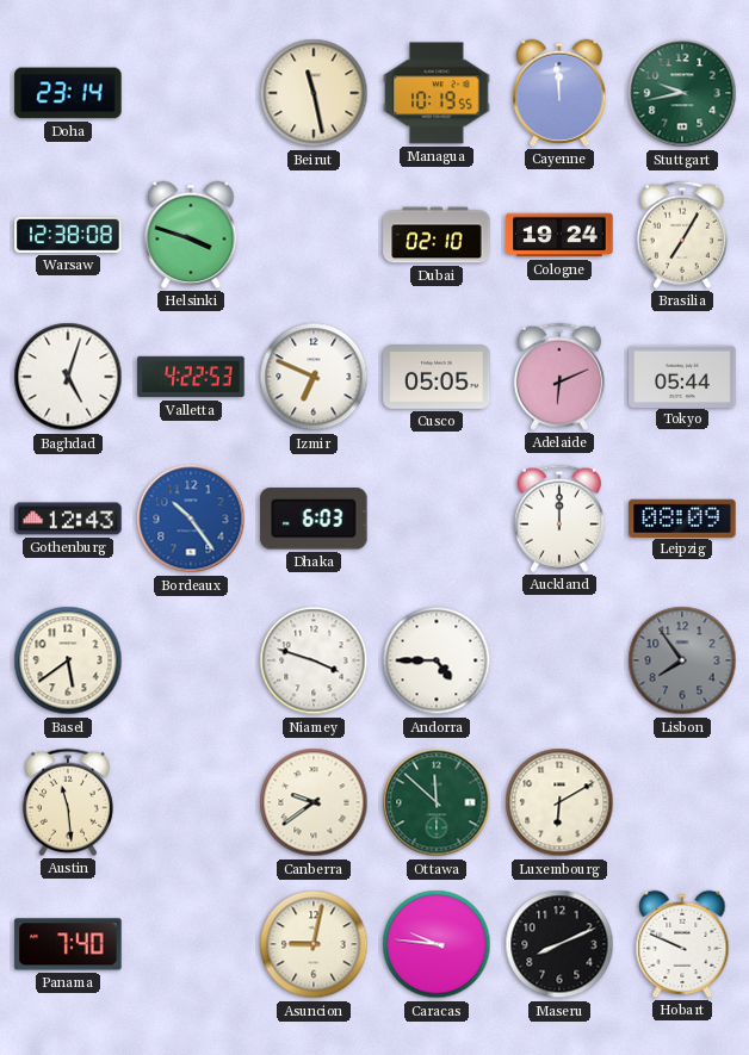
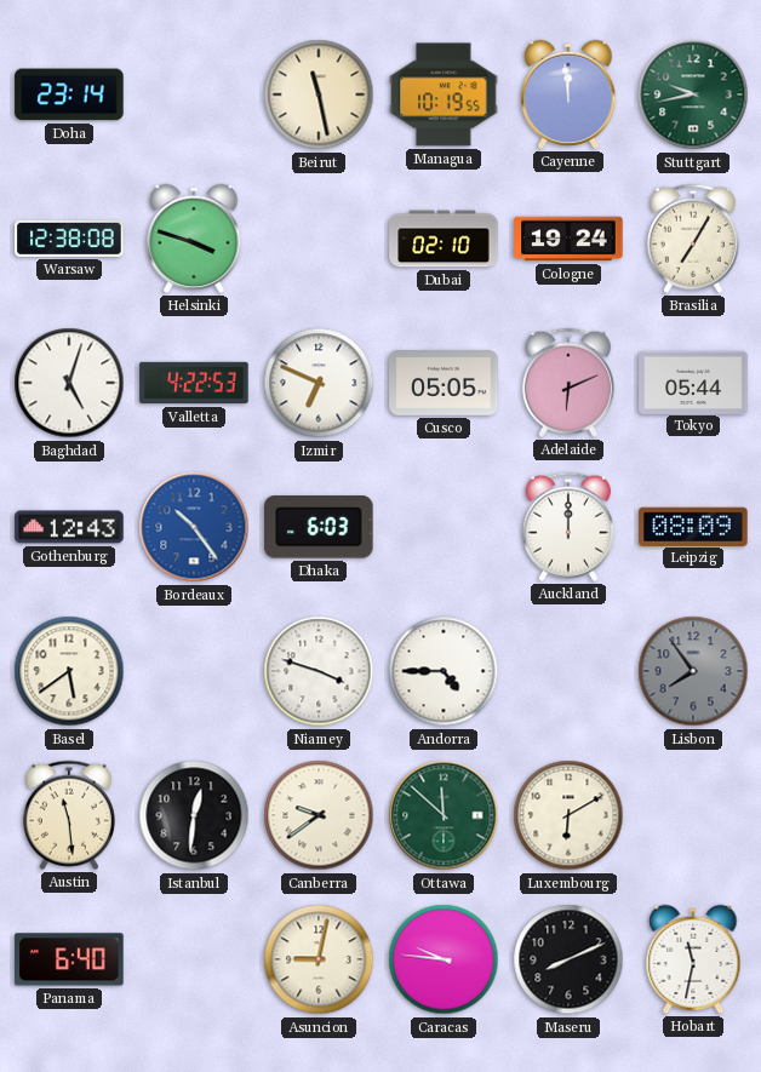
Istanbul: none -> 12:31 (194, 815)
Panama: 7:40 -> 6:40 (69, 959)
Hobart: 9:49 -> 11:32 (693, 959)
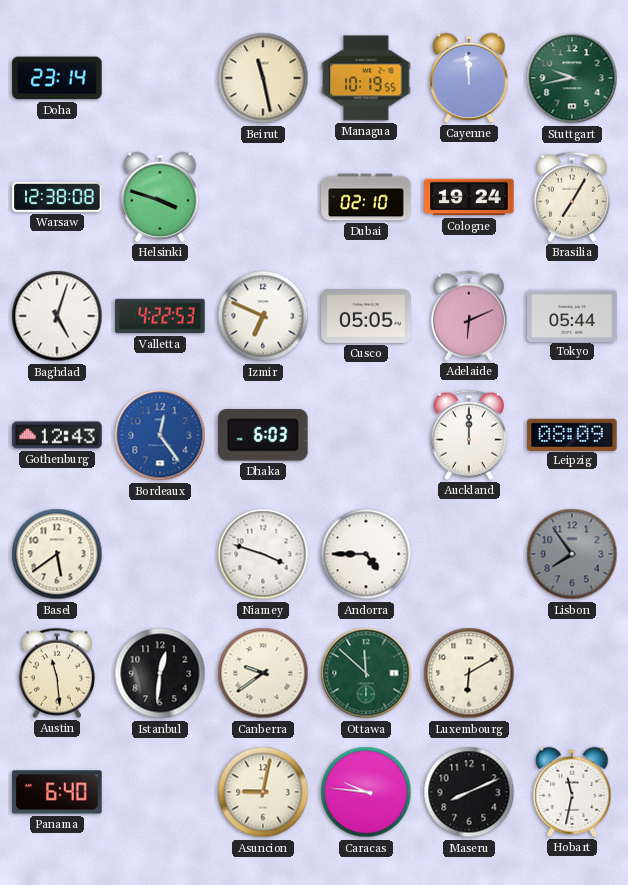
Bordeaux: 10:24 -> 12:24 (160, 435)
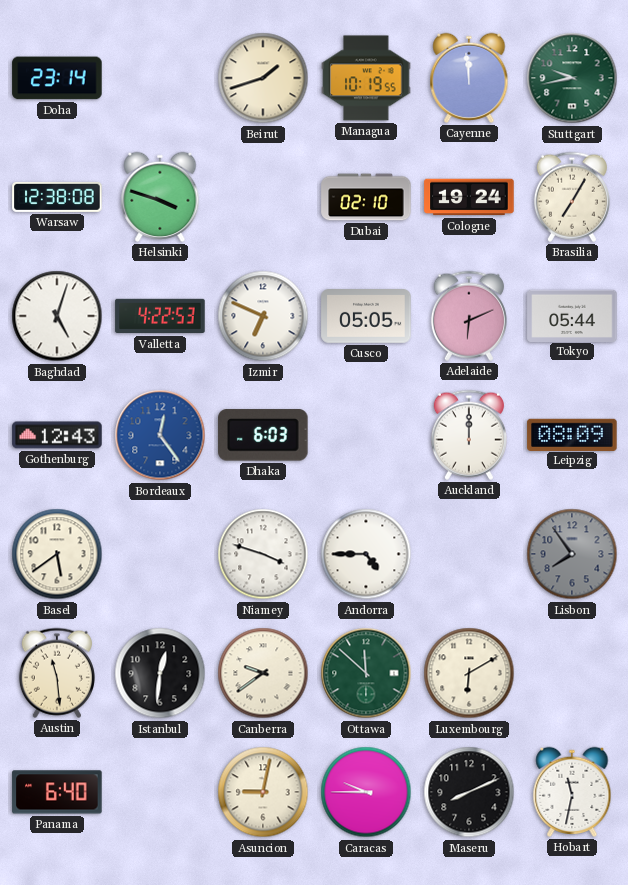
Beirut: 11:28 -> 1:42 (263, 78)
Caracas: 9:46 -> 9:45 (366, 792)
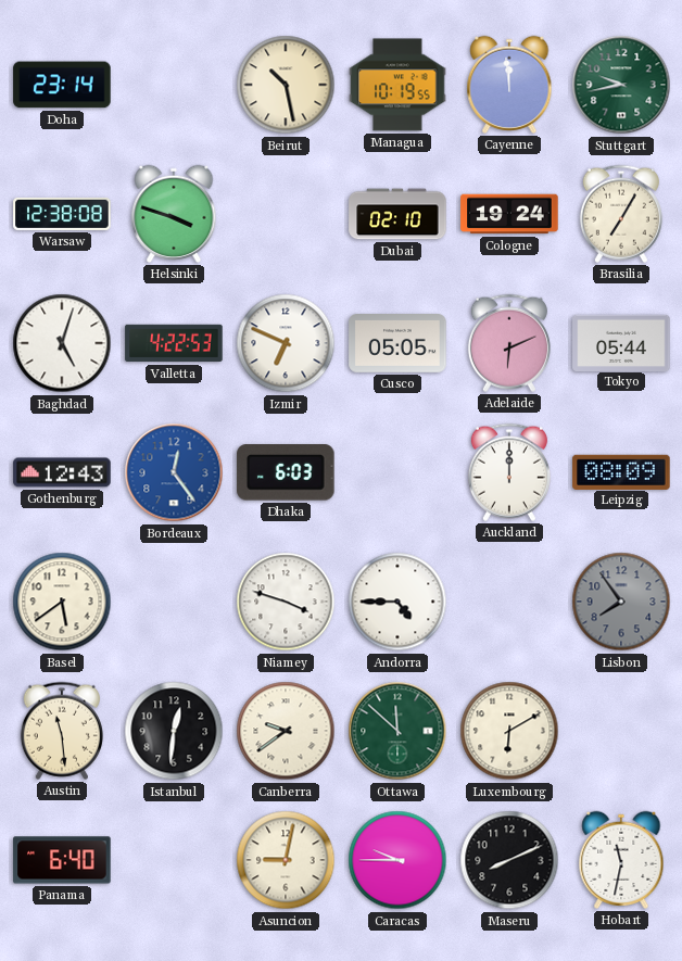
Beirut: 1:42 -> 10:28 (286, 85)
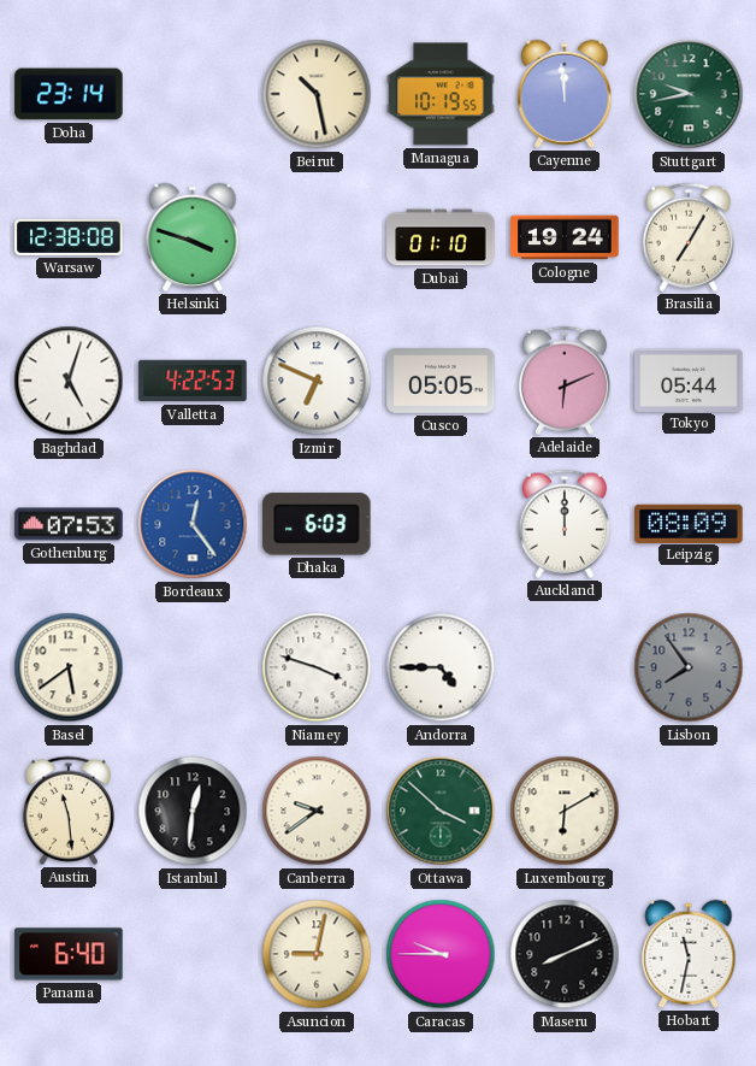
Dubai: 02:10 -> 01:10 (441, 237)
Gothenburg: 12:43 -> 07:53 (69, 524)
Ottawa: 11:52 -> 3:52 (441, 811)
